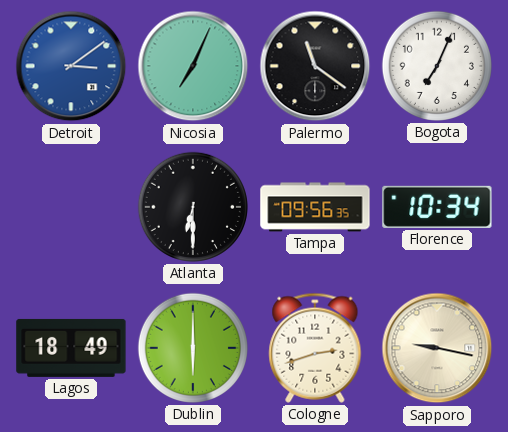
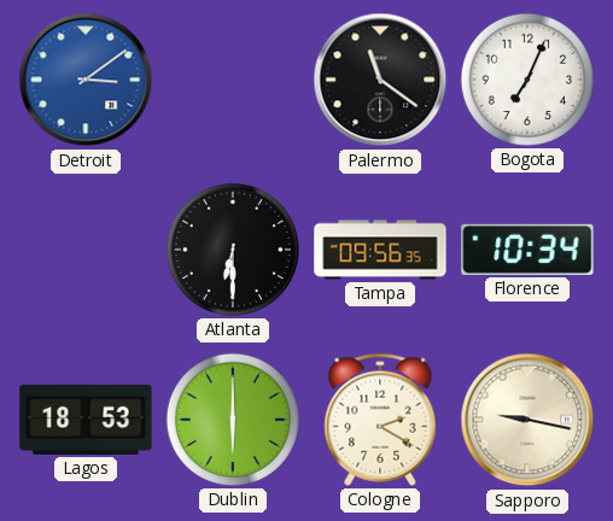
Nicosia: 7:04 -> none (193, 66)
Lagos: 18:49 -> 18:53 (86, 420)
Cologne: 2:42 -> 2:20 (380, 420)
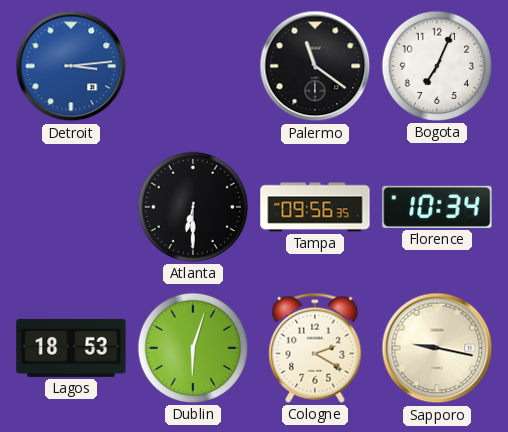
Detroit: 3:09 -> 3:14 (71, 66)
Dublin: 6:00 -> 6:03 (193, 348)
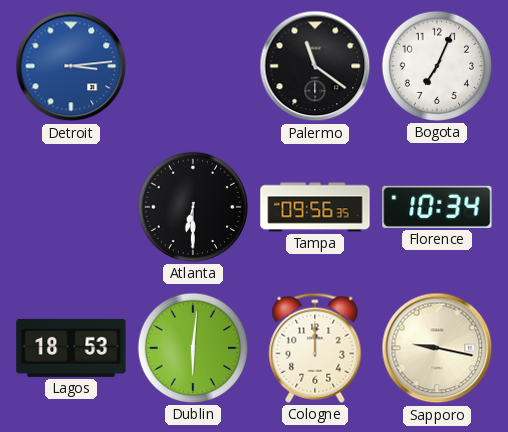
Dublin: 6:03 -> 6:01 (193, 348)
Cologne: 2:20 -> 12:00 (315, 348)
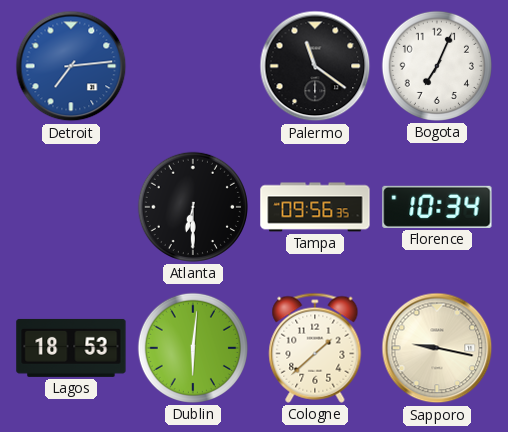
Detroit: 3:14 -> 7:14 (71, 66)
Cologne: 12:00 -> 1:38 (315, 348)
